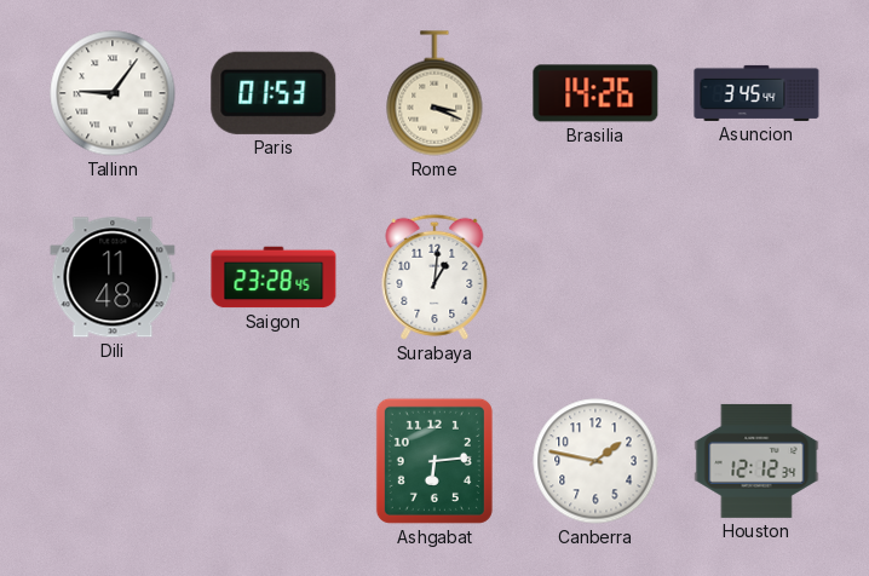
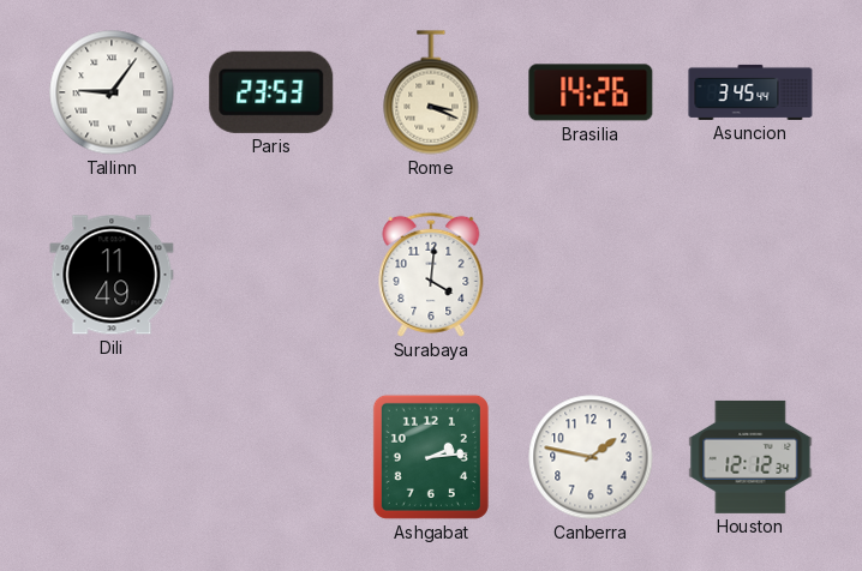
Paris: 01:53 -> 23:53 (271, 92)
Dili: 11:48 -> 11:49 (112, 275)
Saigon: 23:28 -> none (274, 277)
Surabaya: 1:01 -> 4:01 (431, 275)
Ashgabat: 6:14 -> 2:14 (431, 457)
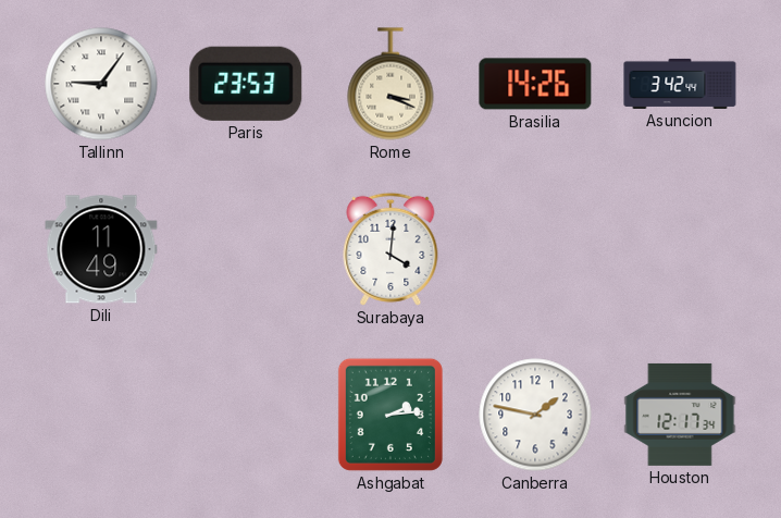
Asuncion: 3:45 -> 3:42 (680, 84)
Houston: 12:12 -> 12:17 (680, 415)
